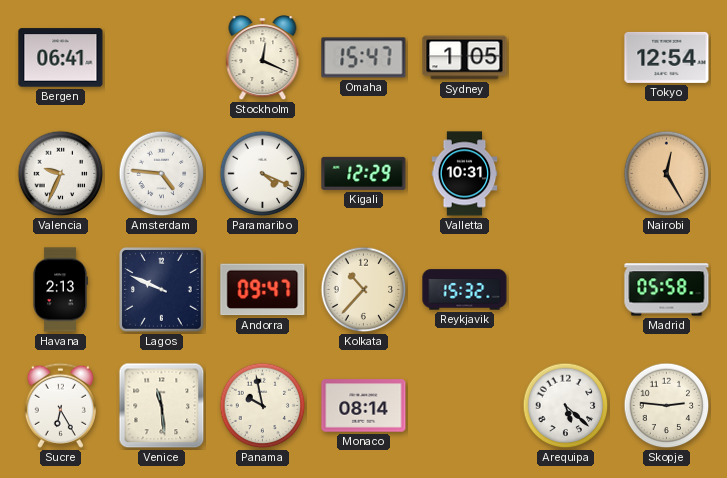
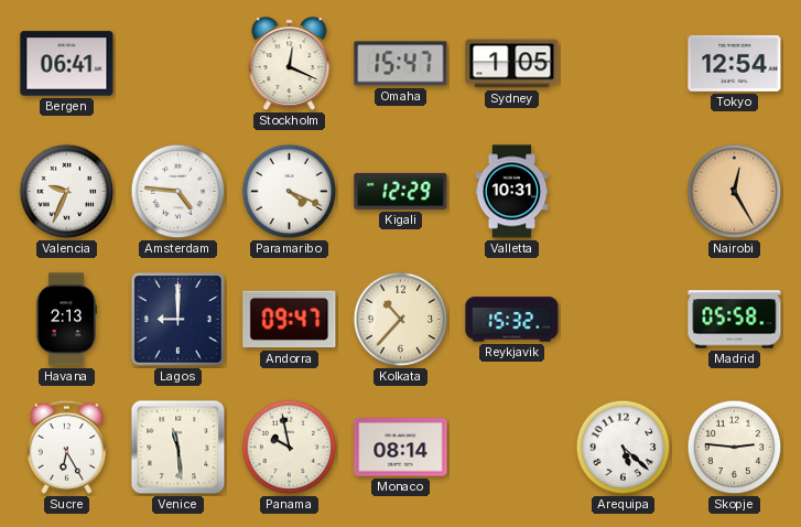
Lagos: 9:49 -> 9:00 (178, 320)
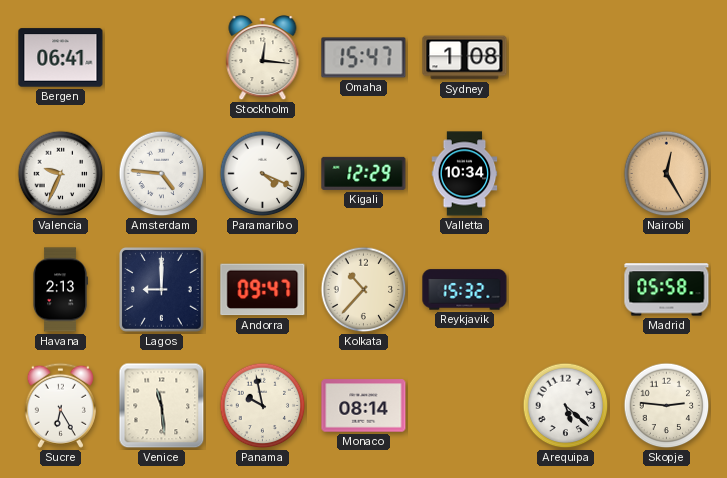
Stockholm: 12:19 -> 12:16 (263, 59)
Sydney: 1:05 -> 1:08 (465, 58)
Tokyo: 12:54 -> none (735, 63)
Valletta: 10:31 -> 10:34 (465, 174)
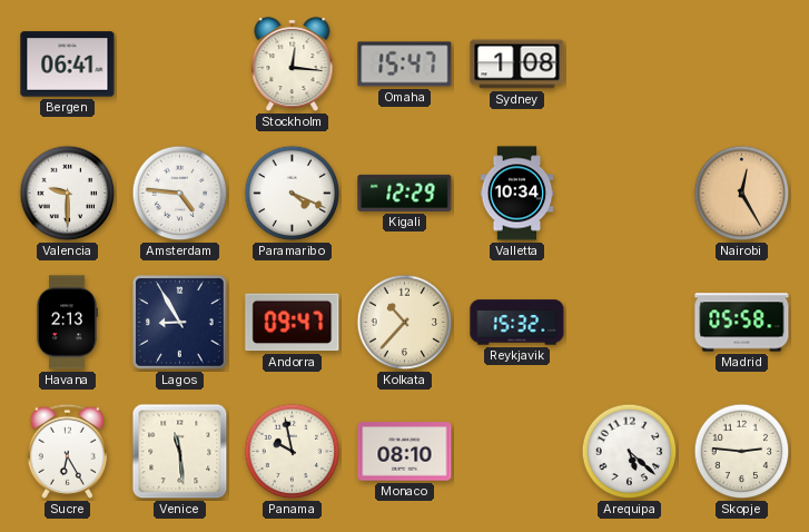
Valencia: 9:34 -> 9:30 (68, 194)
Lagos: 9:00 -> 8:55 (180, 323)
Monaco: 08:14 -> 08:10 (405, 452)
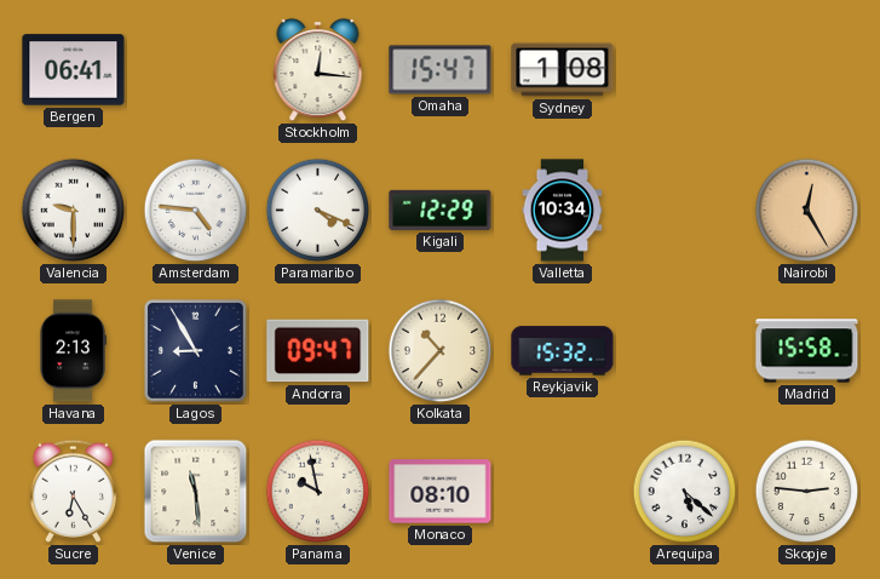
Madrid: 05:58 -> 15:58 (807, 351)
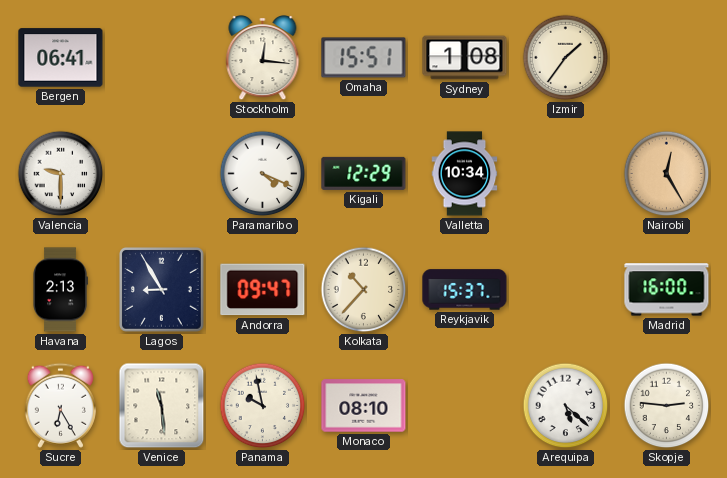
Omaha: 15:47 -> 15:51 (364, 58)
Izmir: none -> 1:36 (566, 58)
Amsterdam: 4:46 -> none (196, 211)
Reykjavik: 15:32 -> 15:37 (465, 290)
Madrid: 15:58 -> 16:00 (667, 290)
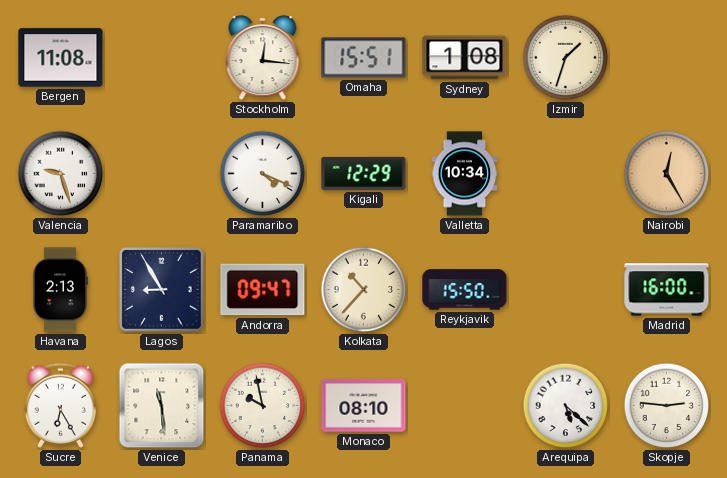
Bergen: 06:41 -> 11:08 (61, 58)
Izmir: 1:36 -> 1:33 (566, 58)
Valencia: 9:30 -> 9:27 (61, 174)
Reykjavik: 15:37 -> 15:50 (465, 290)
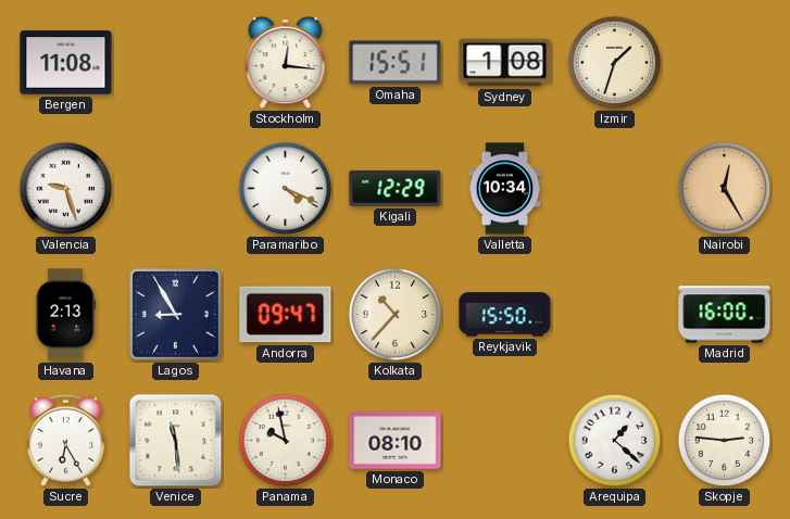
Arequipa: 5:22 -> 1:22 (615, 441)
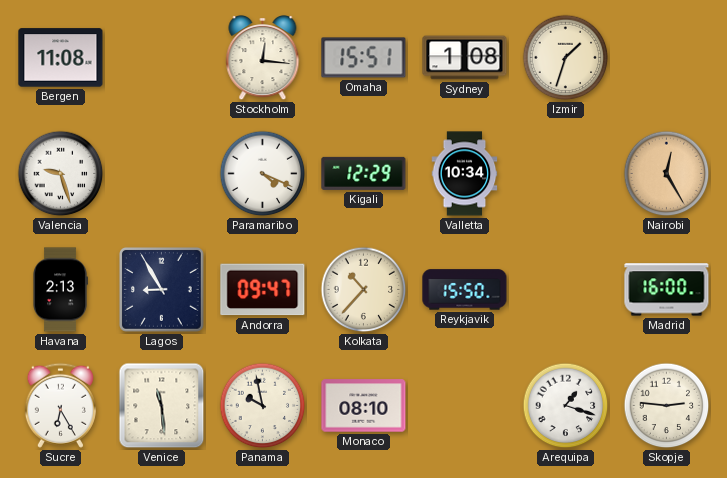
Arequipa: 1:22 -> 1:18 (566, 406)
